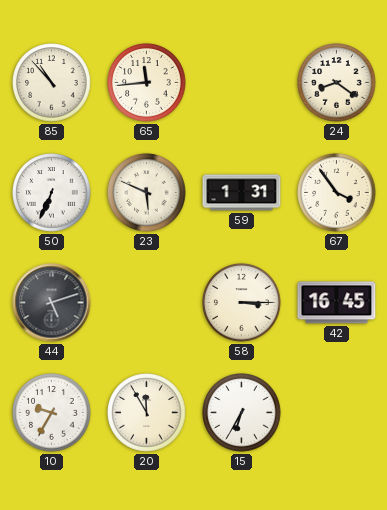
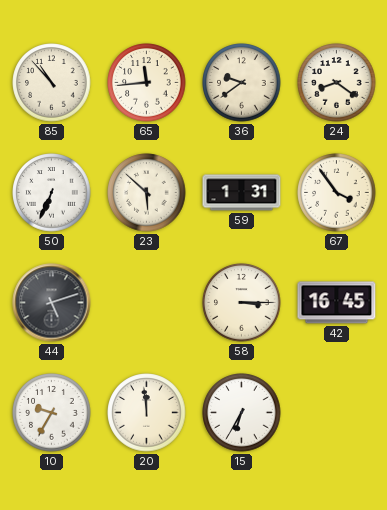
36: none -> 9:39 (242, 83)
23: 5:49 -> 5:52 (147, 193)
20: 11:55 -> 11:59 (147, 413)
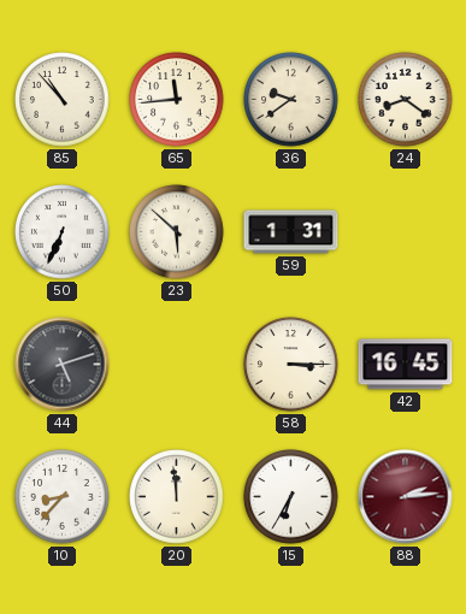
67: 3:54 -> none (337, 193)
10: 9:35 -> 8:37 (63, 497)
88: none -> 2:14 (406, 497)
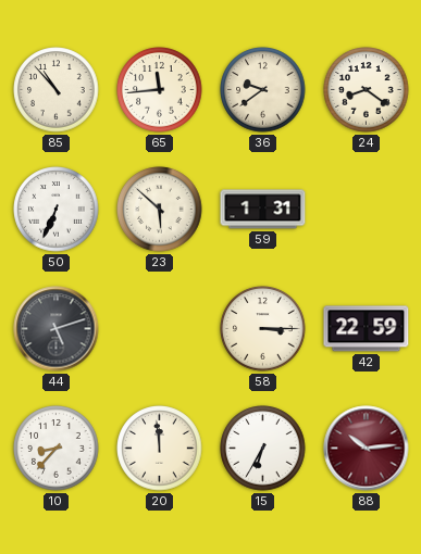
42: 16:45 -> 22:59 (367, 329)
88: 2:14 -> 10:14 (367, 449)
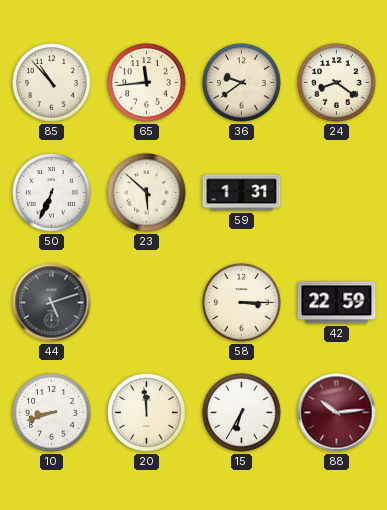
10: 8:37 -> 8:42 (52, 413)
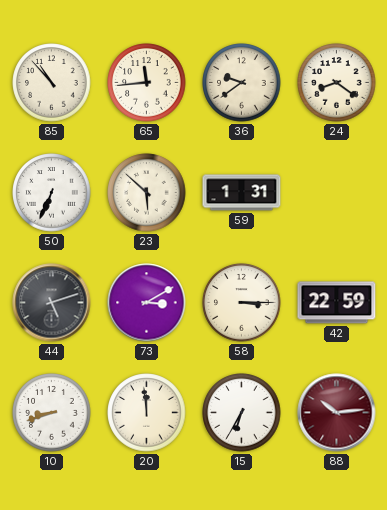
73: none -> 3:10 (147, 303)
